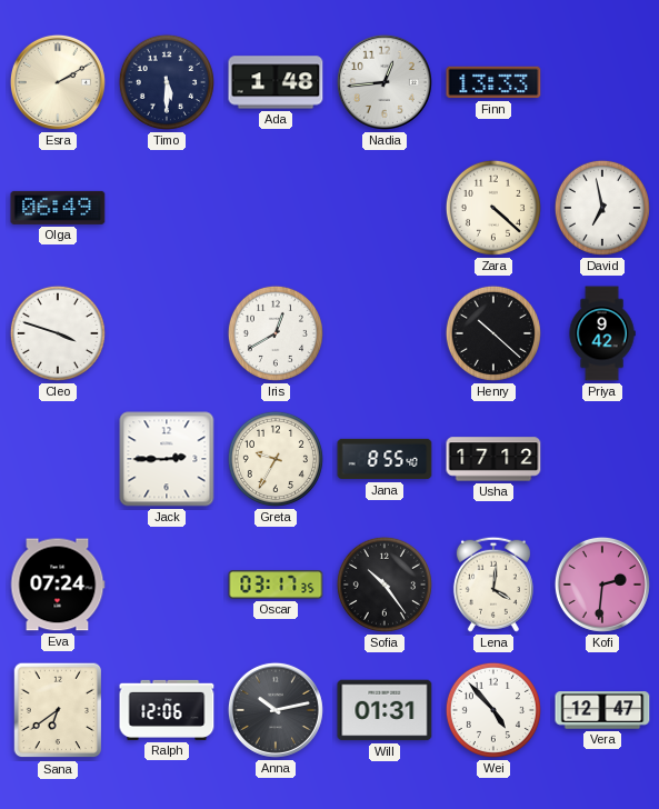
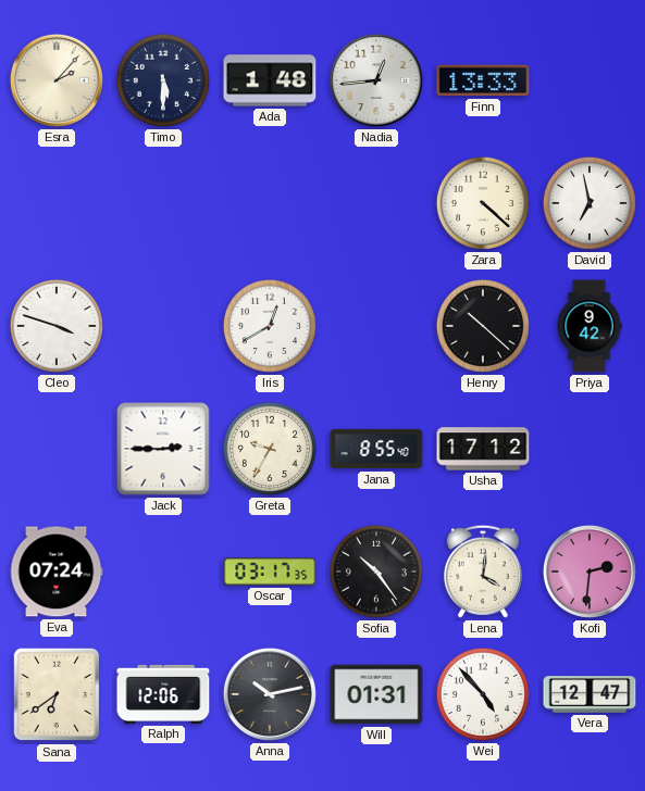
Esra: 2:10 -> 2:07 (57, 80)
Olga: 06:49 -> none (58, 208)
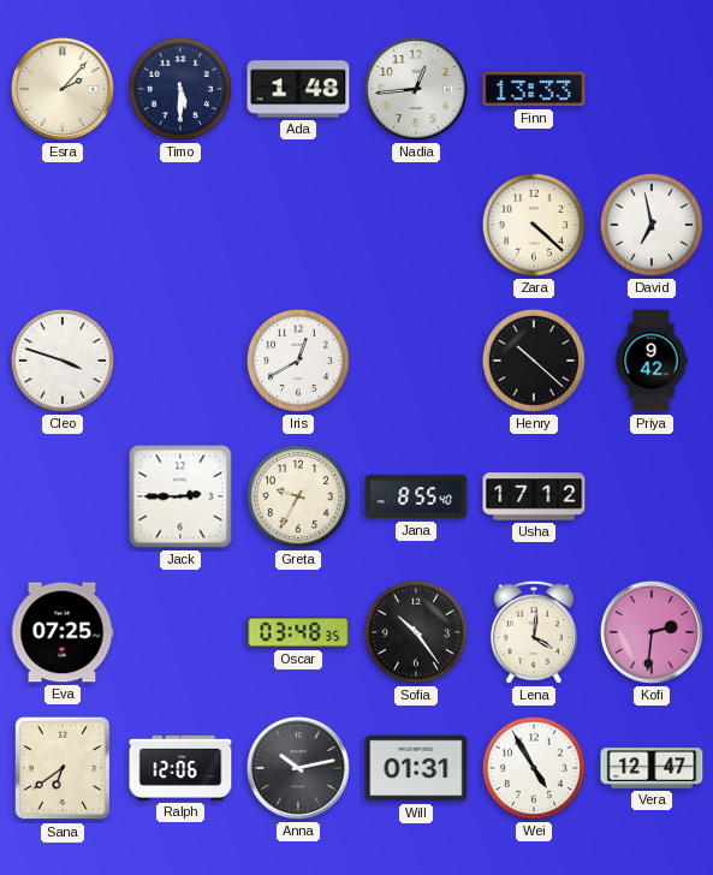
Eva: 07:24 -> 07:25 (63, 632)
Oscar: 03:17 -> 03:48 (298, 632)
Wei: 4:53 -> 4:55 (534, 768)
